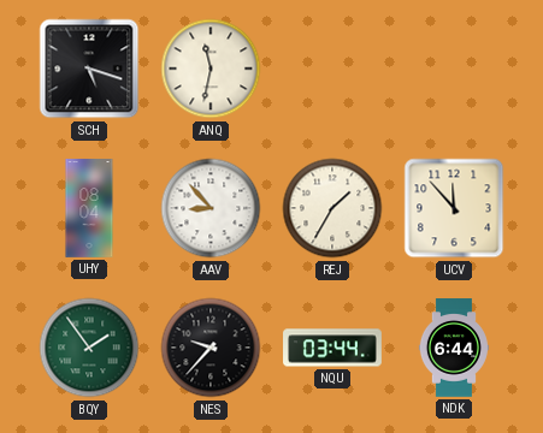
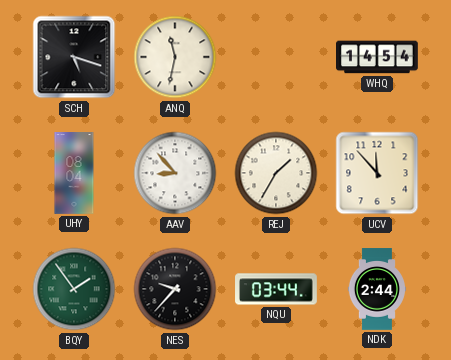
WHQ: none -> 14:54 (378, 57)
NDK: 6:44 -> 2:44 (377, 289)
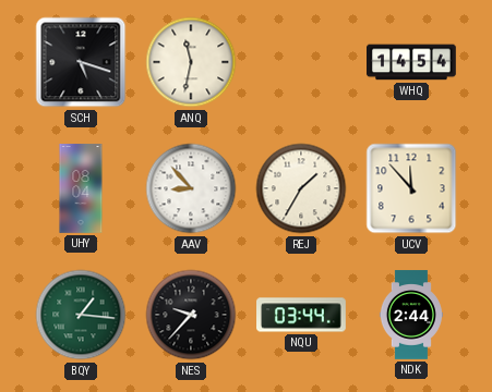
BQY: 1:54 -> 1:16 (81, 315)
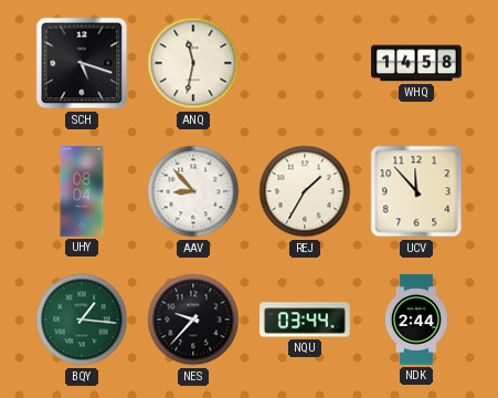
WHQ: 14:54 -> 14:58 (417, 63)
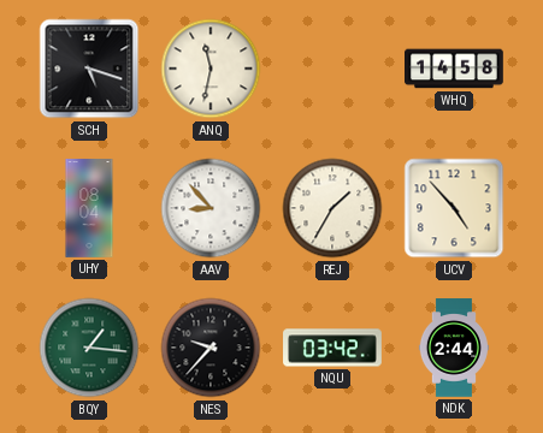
UCV: 11:53 -> 4:53 (454, 208)
NQU: 03:44 -> 03:42 (332, 348)
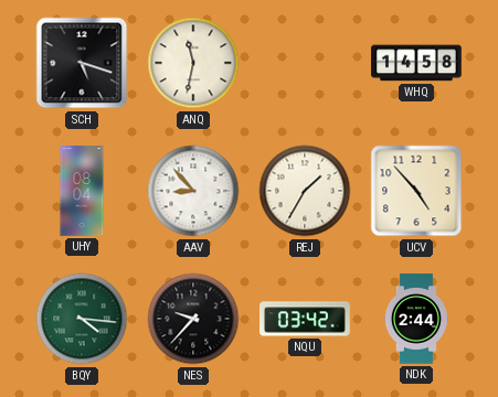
BQY: 1:16 -> 4:16 (82, 319)
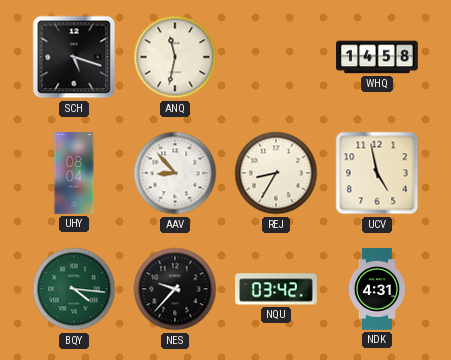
REJ: 1:35 -> 8:35 (276, 173)
UCV: 4:53 -> 4:58 (377, 173)
NDK: 2:44 -> 4:31 (377, 289)
